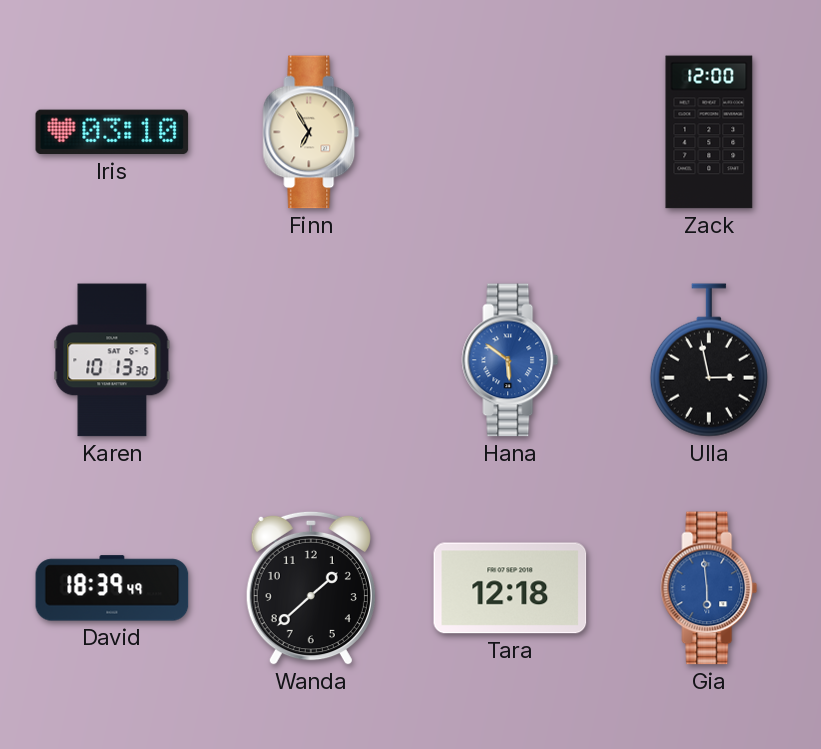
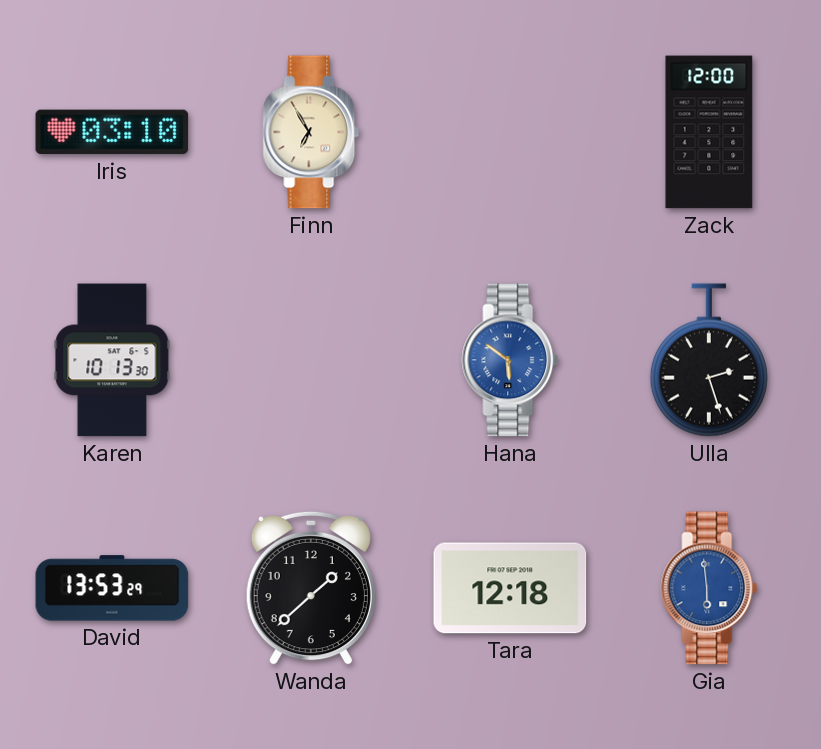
Ulla: 2:58 -> 2:27 (709, 360)
David: 18:39 -> 13:53 (112, 588)
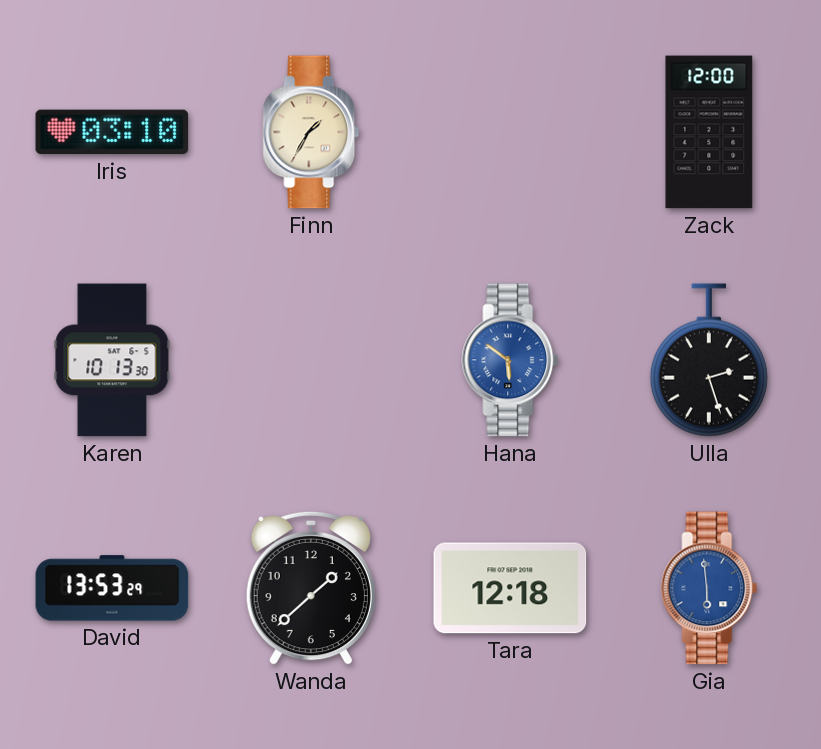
Finn: 6:55 -> 1:35 (311, 132)
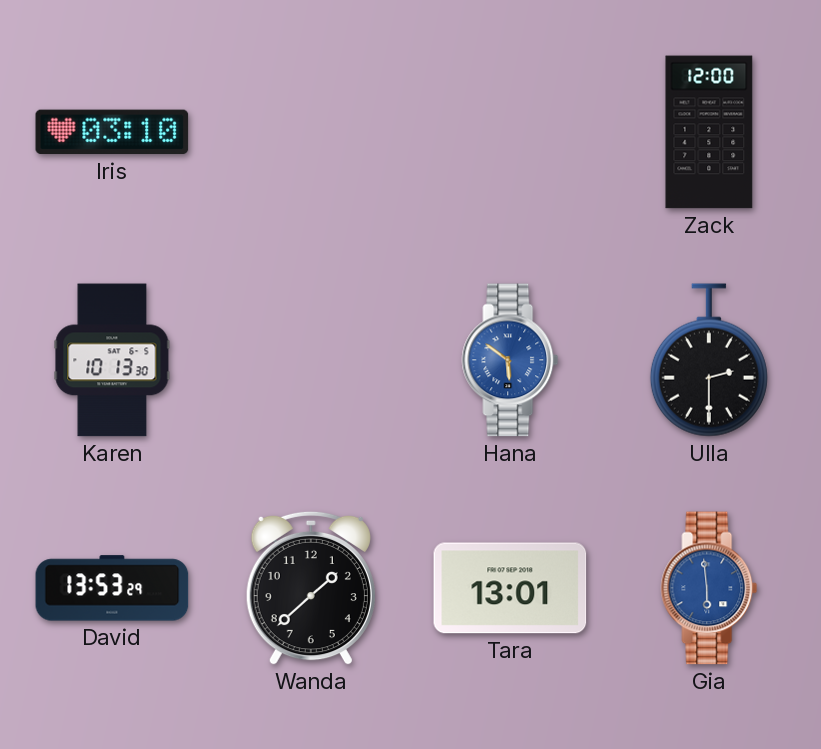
Finn: 1:35 -> none (311, 132)
Ulla: 2:27 -> 2:30 (709, 360)
Tara: 12:18 -> 13:01 (510, 588)
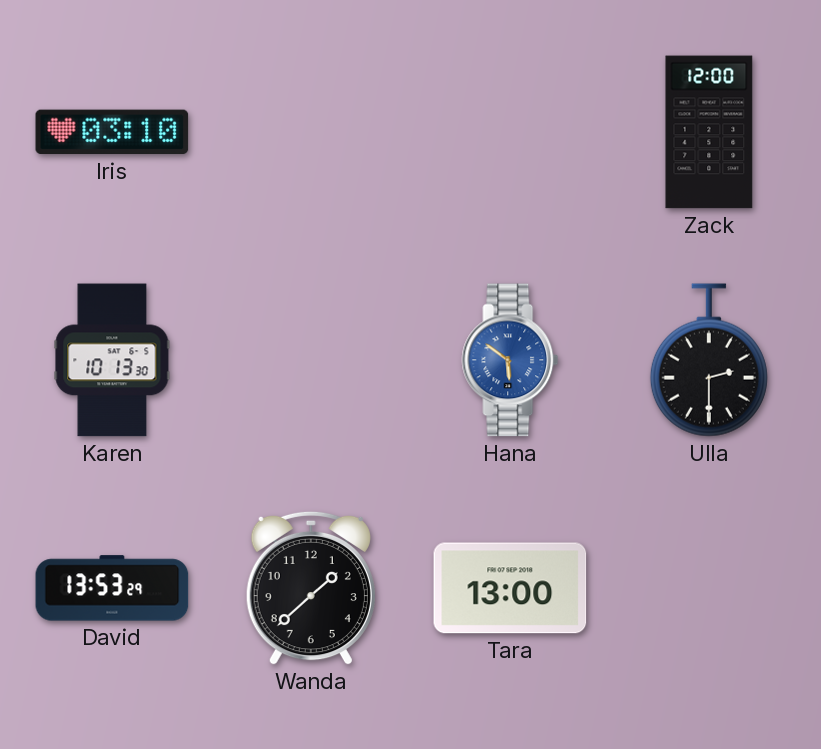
Tara: 13:01 -> 13:00 (510, 588)
Gia: 5:59 -> none (709, 588)
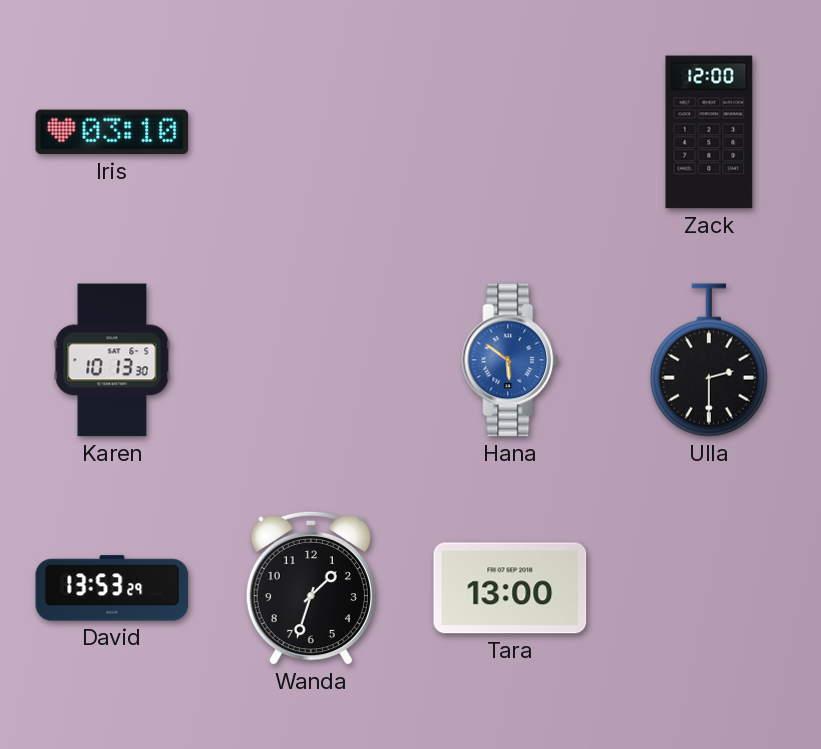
Wanda: 1:38 -> 1:33 (311, 588)
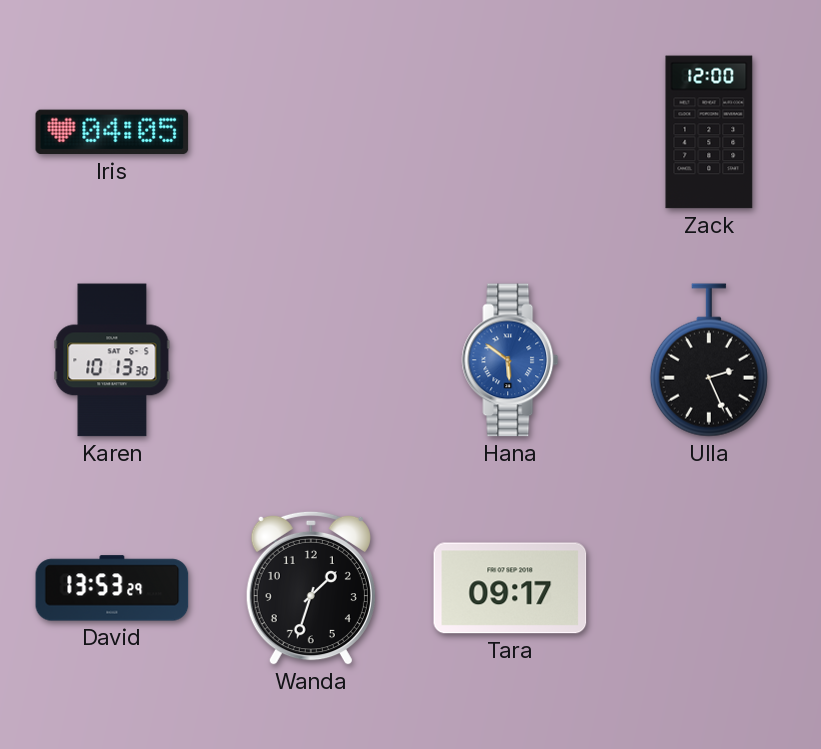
Iris: 03:10 -> 04:05 (112, 132)
Ulla: 2:30 -> 2:26 (709, 360)
Tara: 13:00 -> 09:17 (510, 588)
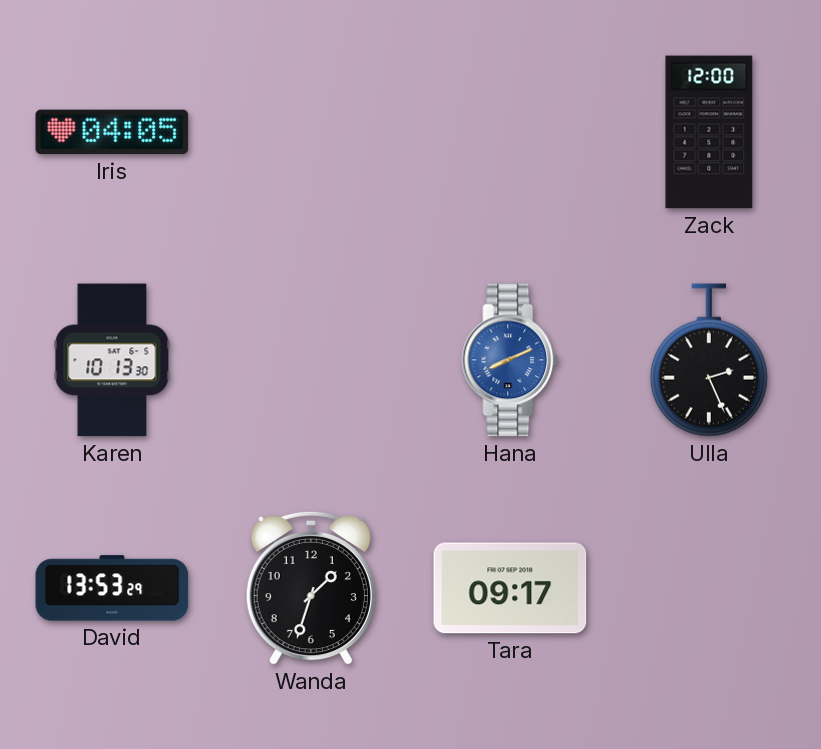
Hana: 5:51 -> 8:11 (510, 360)
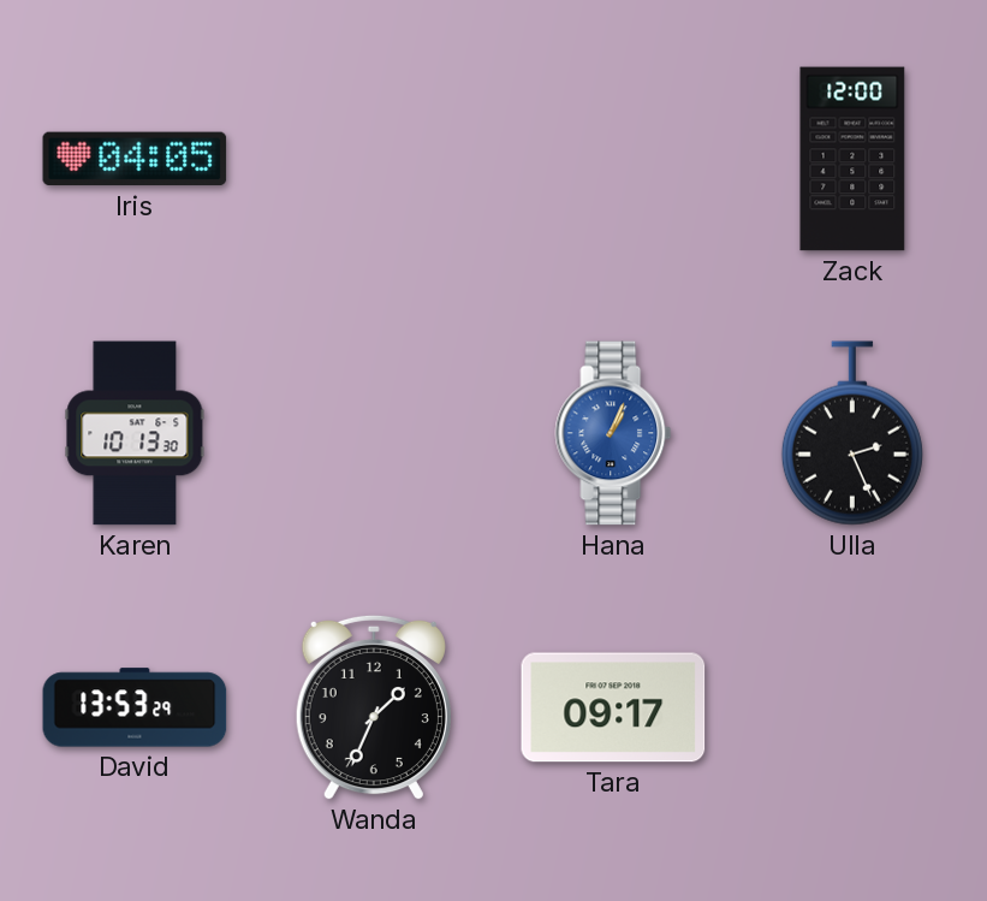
Hana: 8:11 -> 1:04 (613, 433)
Wanda: 1:33 -> 1:34 (374, 707)
